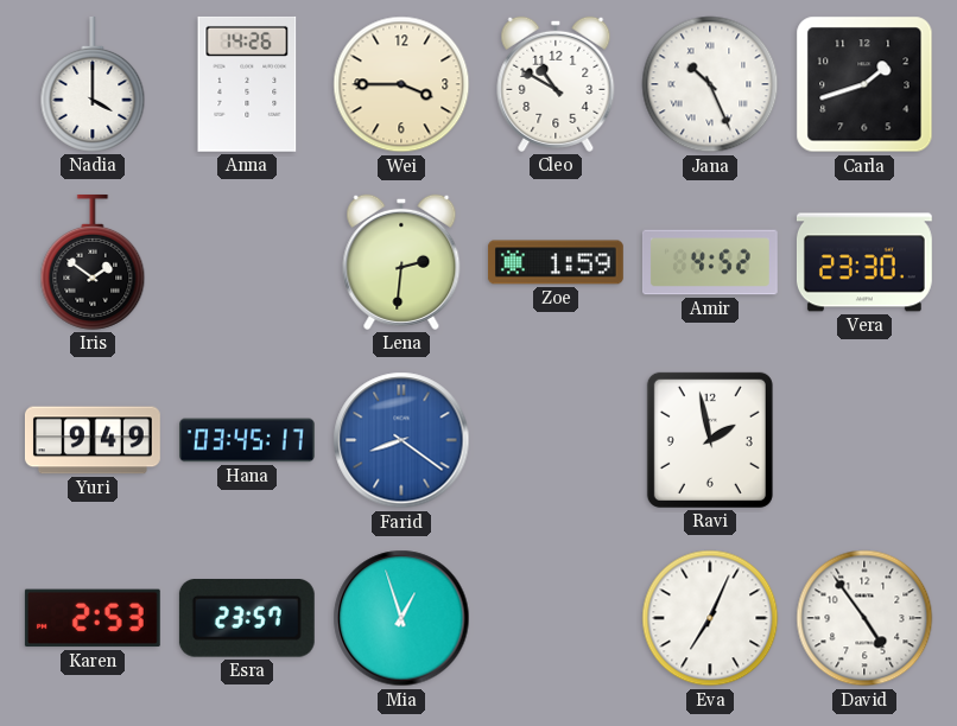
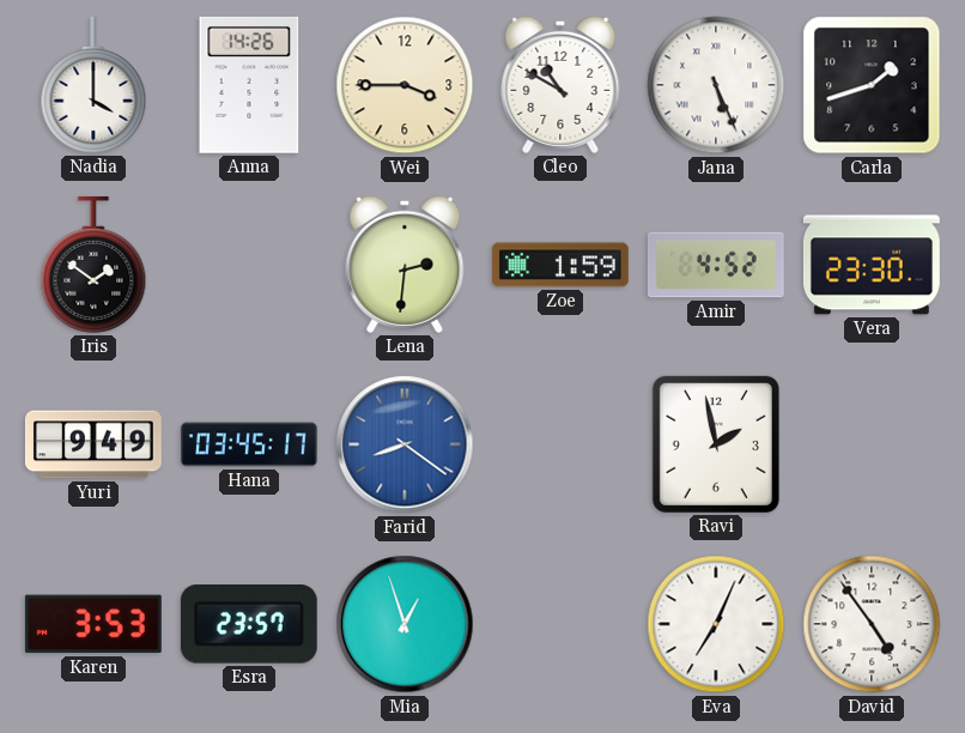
Jana: 10:26 -> 5:26 (716, 85)
Karen: 2:53 -> 3:53 (93, 624)
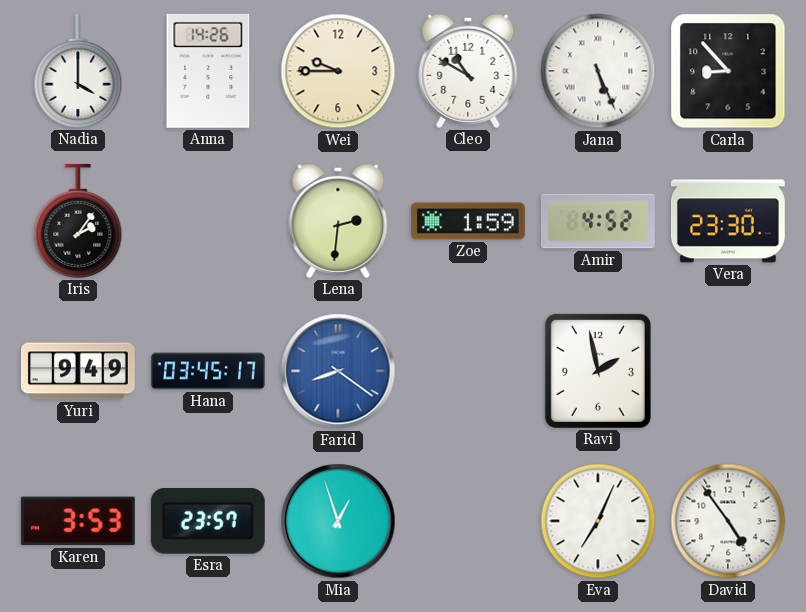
Wei: 3:45 -> 9:45 (338, 71)
Carla: 1:42 -> 8:53 (728, 71)
Iris: 1:51 -> 2:06 (78, 221)
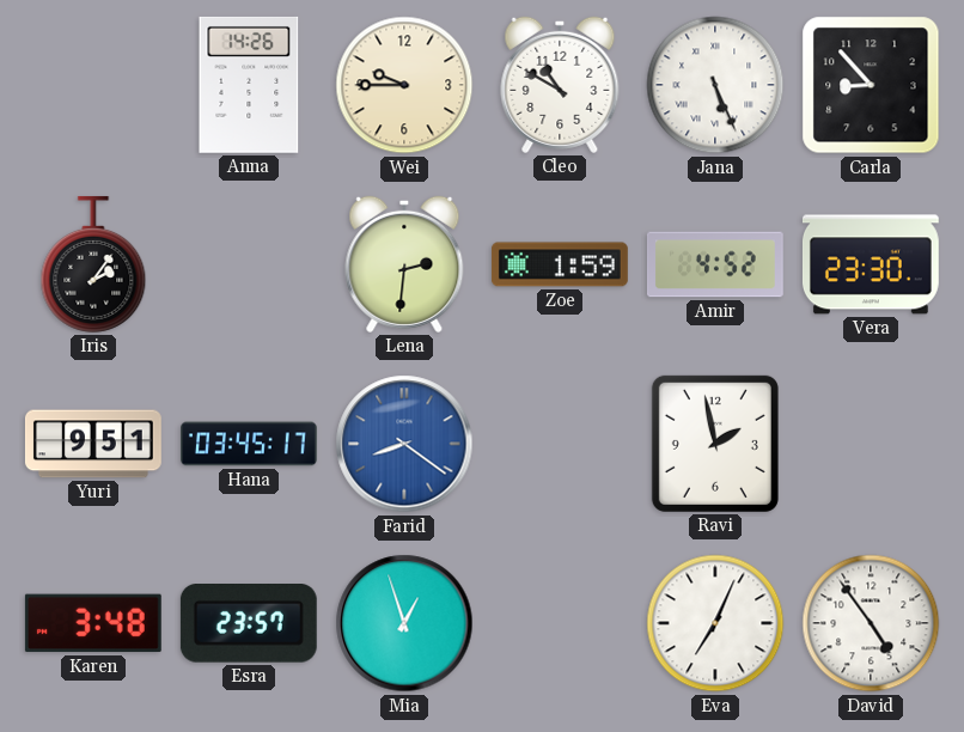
Nadia: 4:00 -> none (78, 71)
Yuri: 9:49 -> 9:51 (93, 444)
Karen: 3:53 -> 3:48 (93, 623)
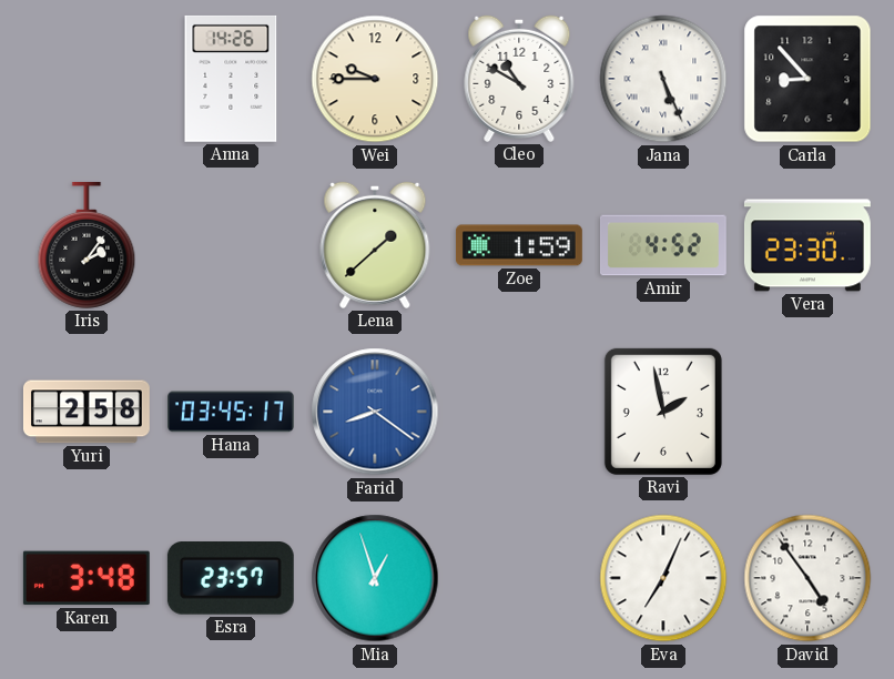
Lena: 2:31 -> 1:38 (375, 245)
Yuri: 9:51 -> 2:58 (87, 412)
